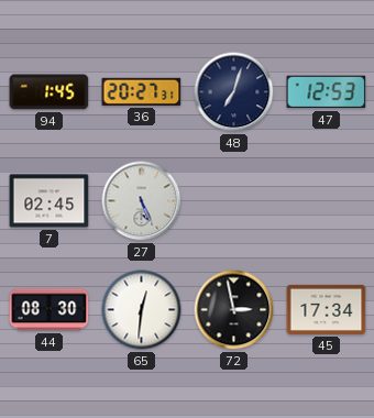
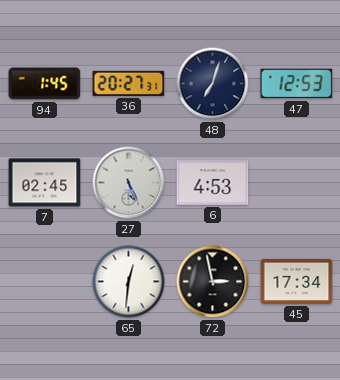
6: none -> 4:53 (213, 183)
44: 08:30 -> none (50, 310)
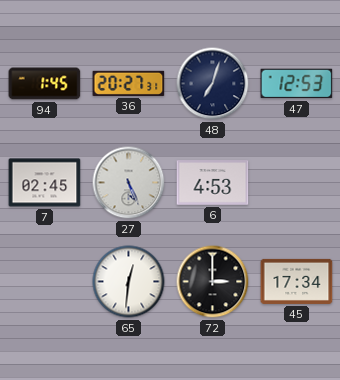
72: 2:58 -> 3:00 (213, 282)
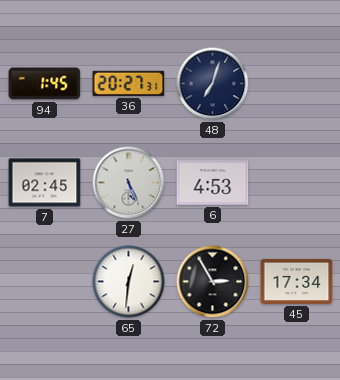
47: 12:53 -> none (297, 84)
72: 3:00 -> 2:55 (213, 282)
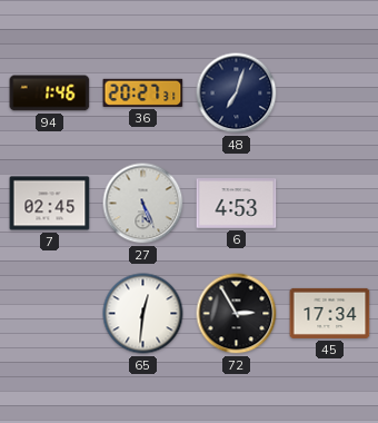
94: 1:45 -> 1:46 (50, 94)
